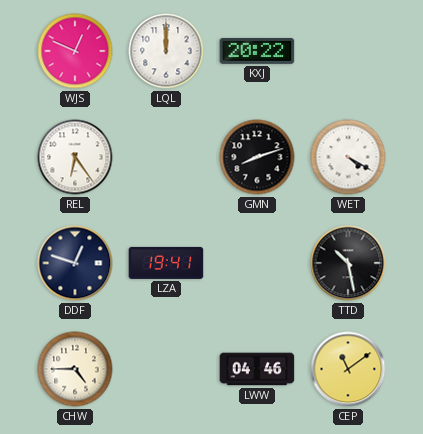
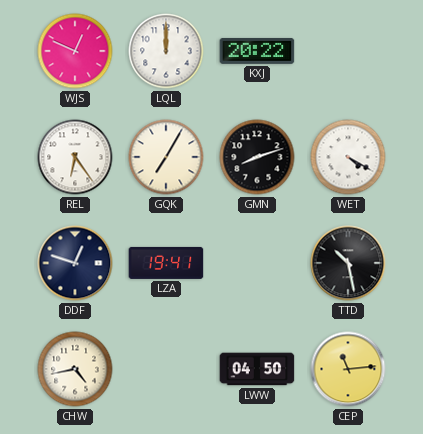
GQK: none -> 7:05 (166, 157)
CHW: 4:45 -> 4:43 (75, 369)
LWW: 04:46 -> 04:50 (257, 369)
CEP: 11:09 -> 11:14 (348, 369)
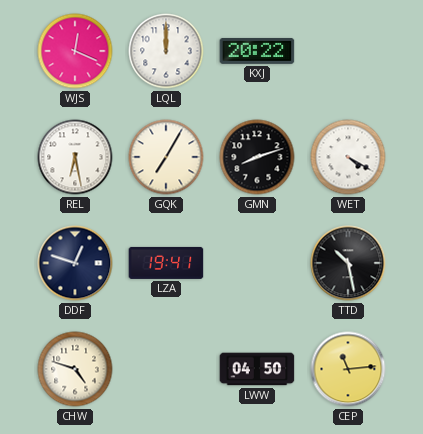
WJS: 12:49 -> 12:19 (75, 51)
REL: 6:24 -> 6:28 (75, 157)
CHW: 4:43 -> 4:48 (75, 369)
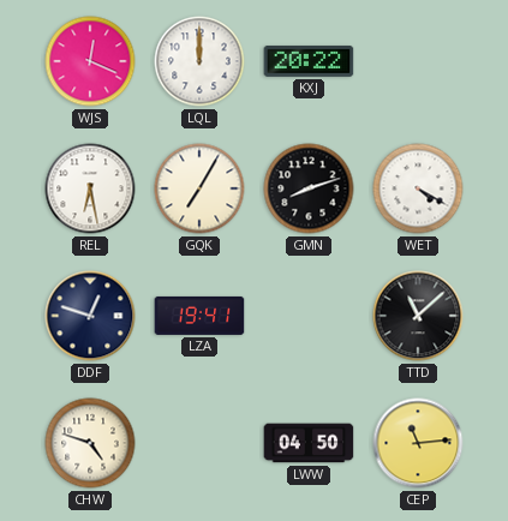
TTD: 10:28 -> 11:08 (418, 316)
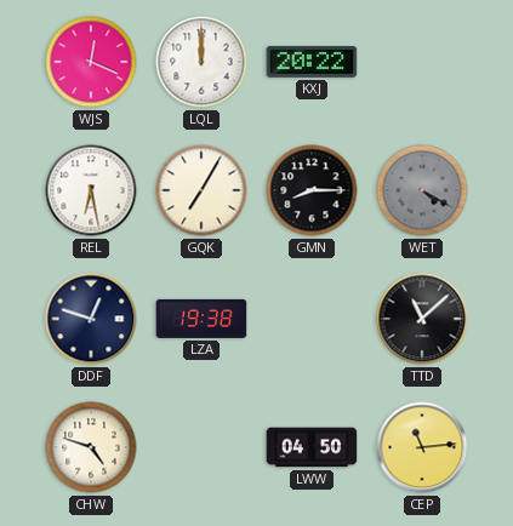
GMN: 8:12 -> 8:15 (312, 190)
WET dial: white -> grey (422, 190)
LZA: 19:41 -> 19:38 (201, 319)
